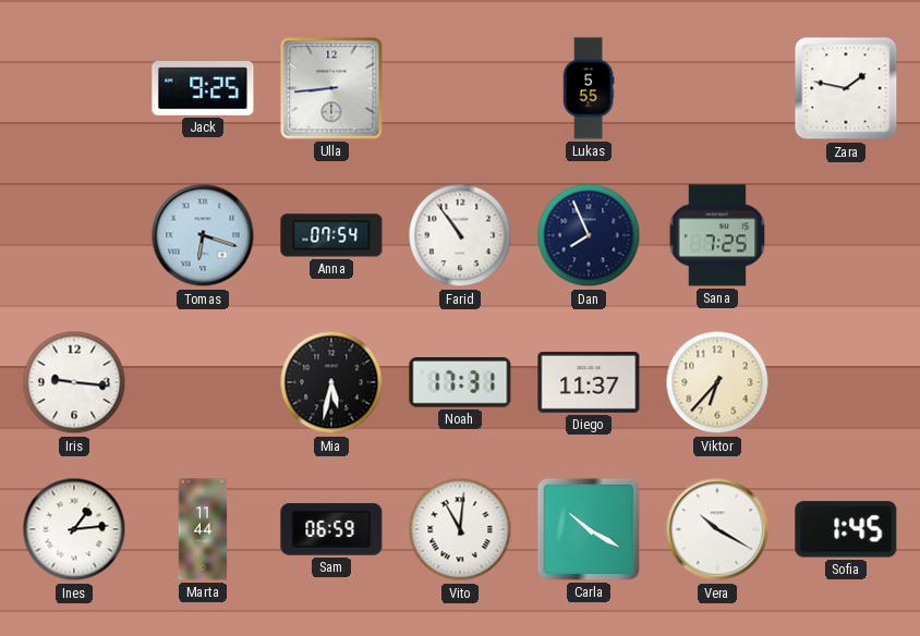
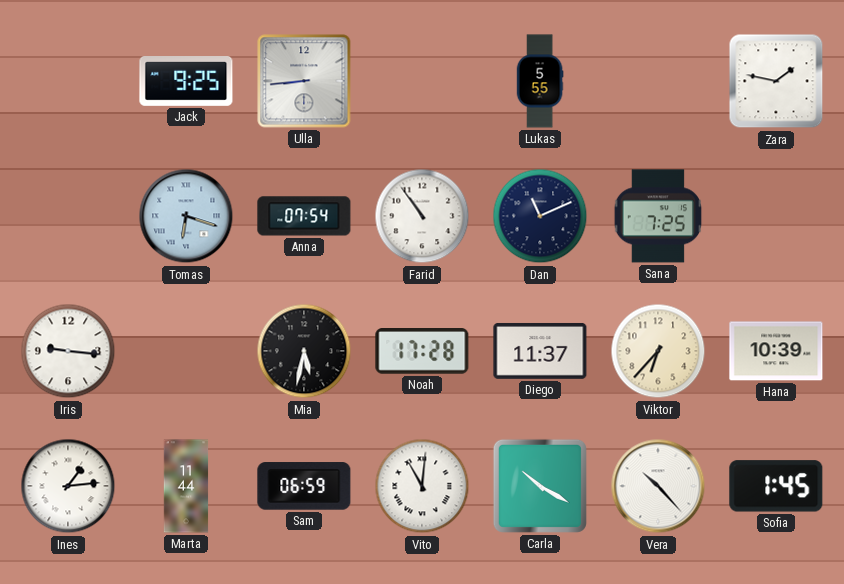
Dan: 7:56 -> 11:11 (540, 216)
Noah: 17:31 -> 17:28 (422, 352)
Hana: none -> 10:39 (776, 351)
Vera: 10:20 -> 10:23 (658, 486)
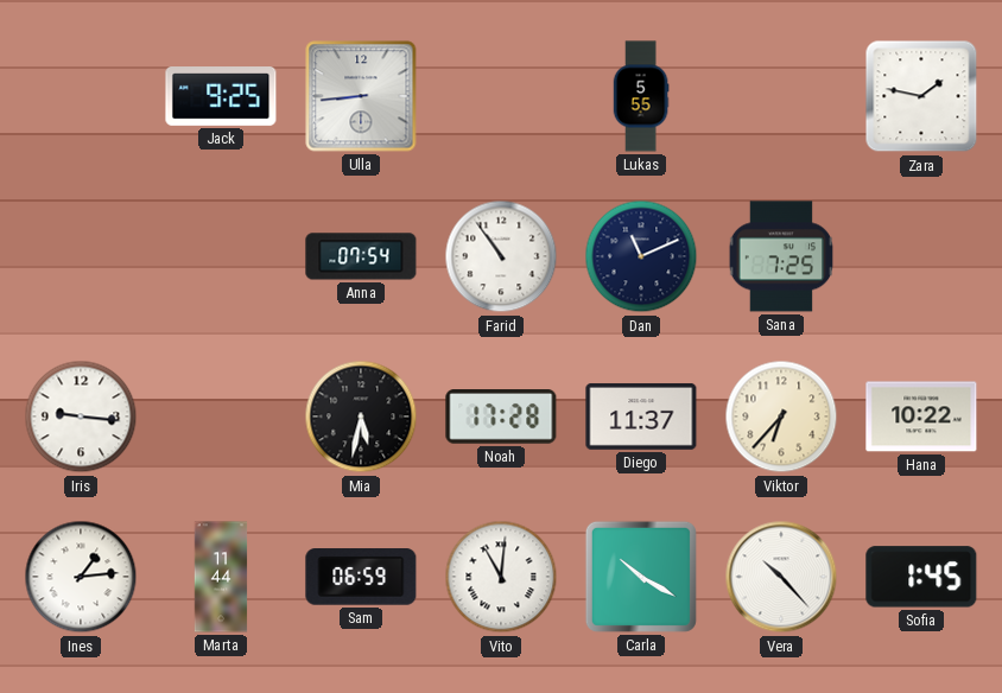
Tomas: 6:18 -> none (186, 216)
Hana: 10:39 -> 10:22 (921, 417)
